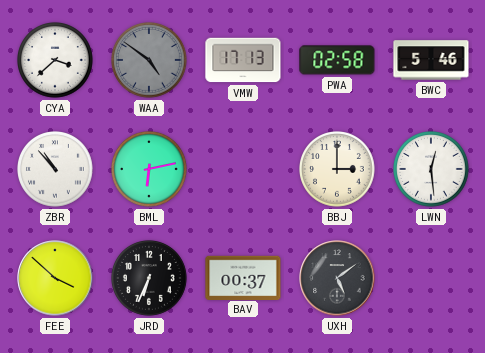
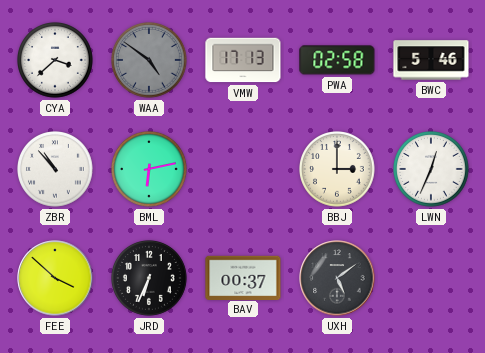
LWN: 12:29 -> 12:34 (432, 170)
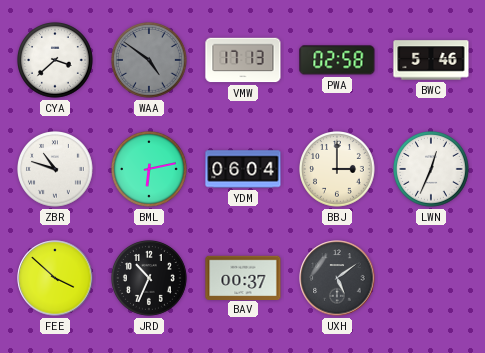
ZBR: 10:53 -> 10:48 (56, 170)
YDM: none -> 06:04 (243, 169)
JRD: 6:34 -> 10:34 (150, 279)
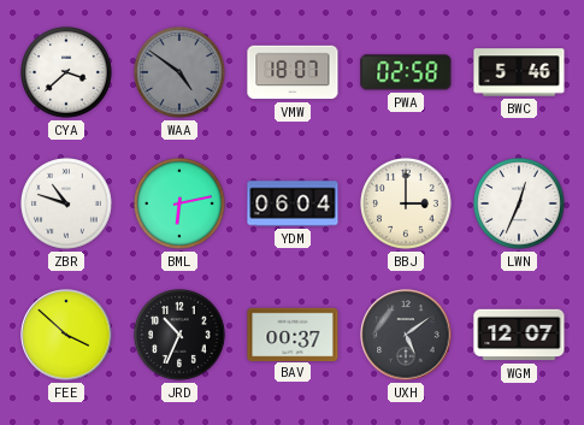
VMW: 17:13 -> 18:07 (293, 72)
WGM: none -> 12:07 (519, 335)
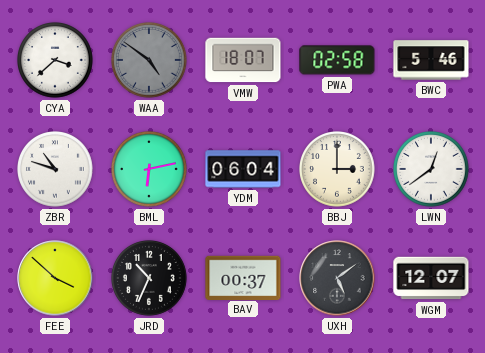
LWN: 12:34 -> 12:39 (432, 170)
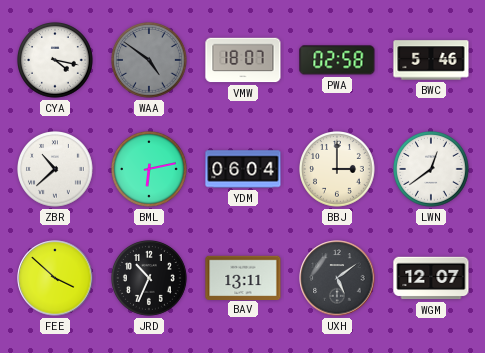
CYA: 3:38 -> 4:17 (56, 61)
ZBR: 10:48 -> 10:38 (56, 170)
BAV: 00:37 -> 13:11 (243, 277)
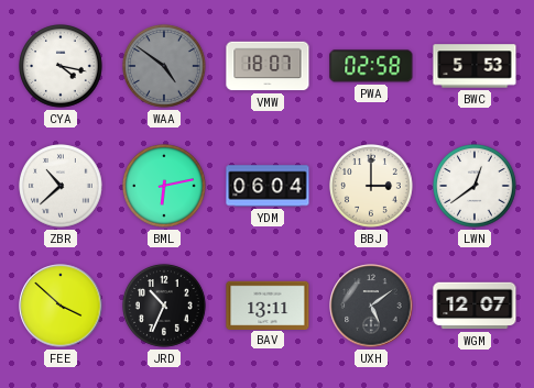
BWC: 5:46 -> 5:53 (475, 66)
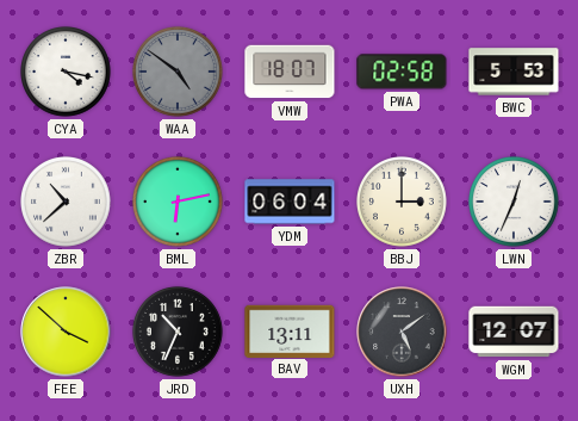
LWN: 12:39 -> 12:34 (515, 203)
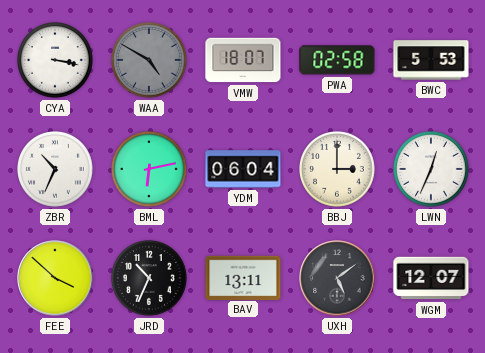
CYA: 4:17 -> 3:17 (56, 61)
WAA: 4:51 -> 4:50 (150, 61)
ZBR: 10:38 -> 10:34 (56, 170)
